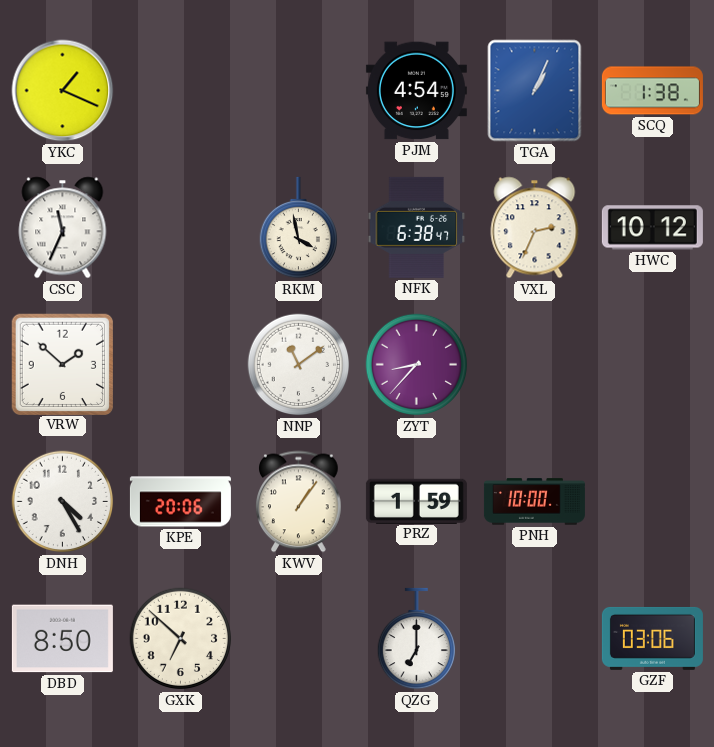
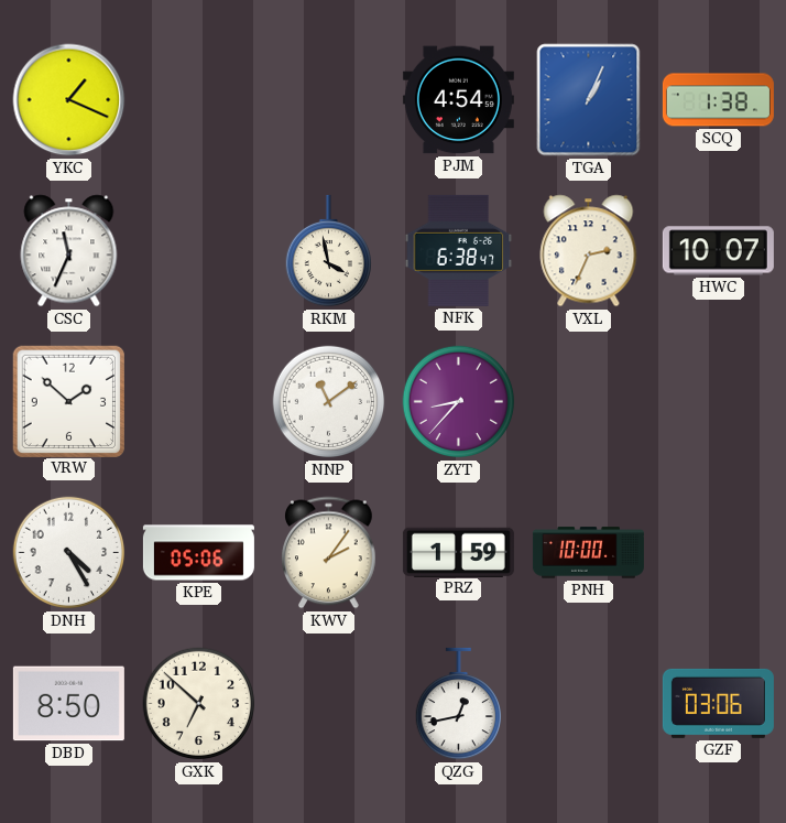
HWC: 10:12 -> 10:07 (718, 251)
KPE: 20:06 -> 05:06 (198, 553)
KWV: 1:06 -> 2:06 (329, 553)
QZG: 7:00 -> 12:43 (458, 704)
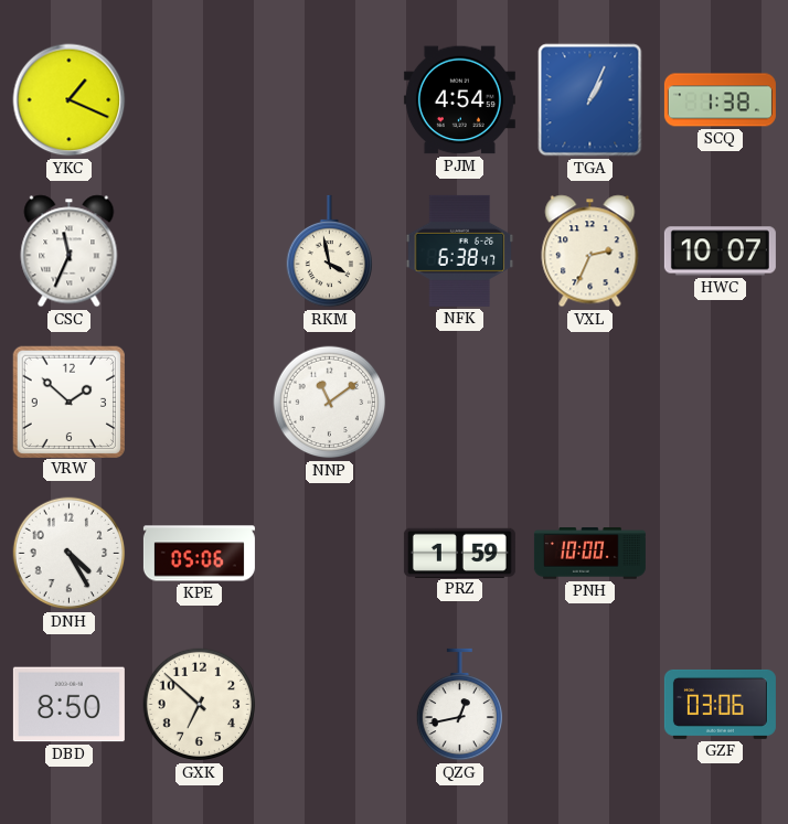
ZYT: 8:37 -> none (459, 402)
KWV: 2:06 -> none (329, 553)
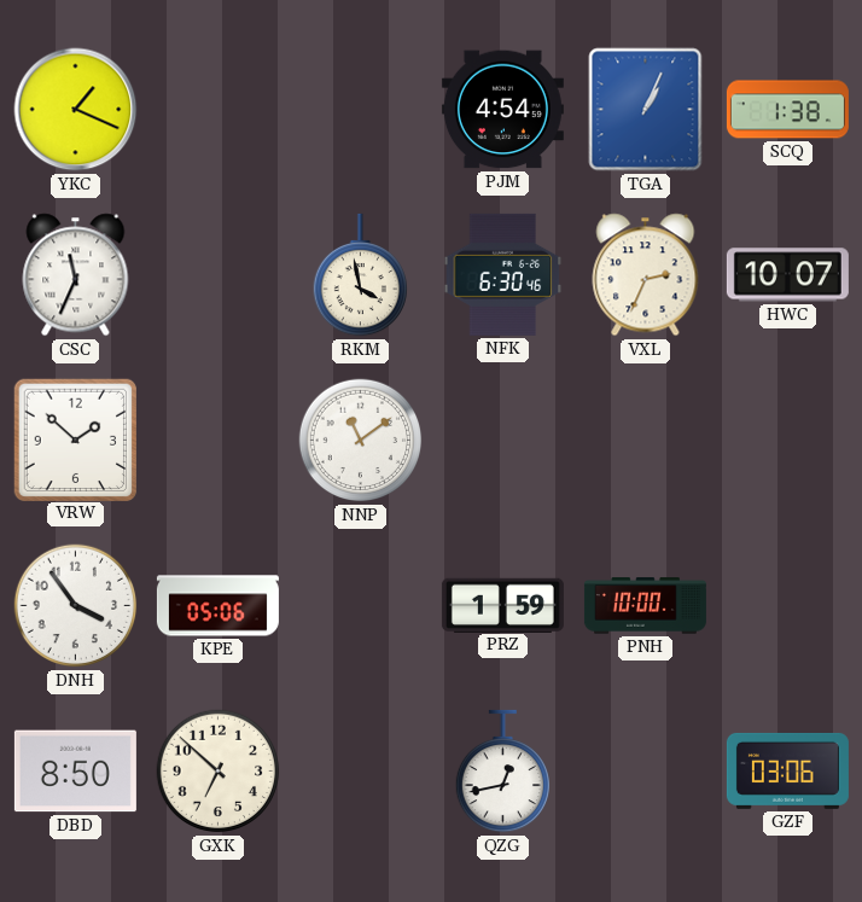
NFK: 6:38 -> 6:30 (503, 274)
DNH: 4:25 -> 3:54 (76, 606)
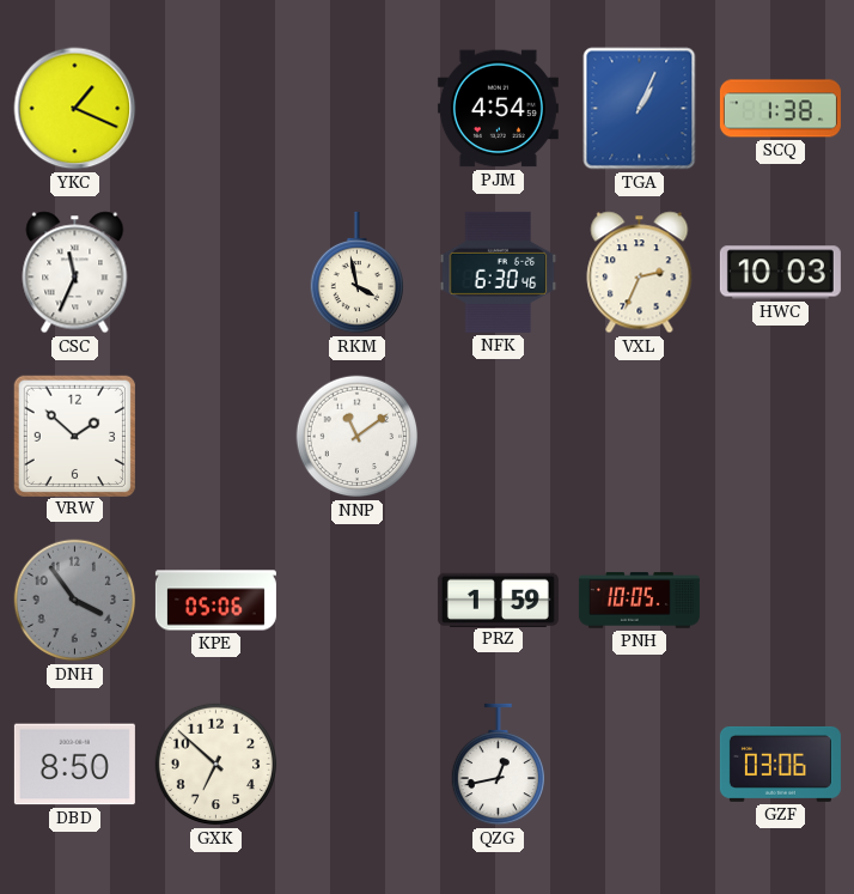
HWC: 10:07 -> 10:03 (780, 273)
DNH dial: white -> grey (75, 601)
PNH: 10:00 -> 10:05 (639, 601)
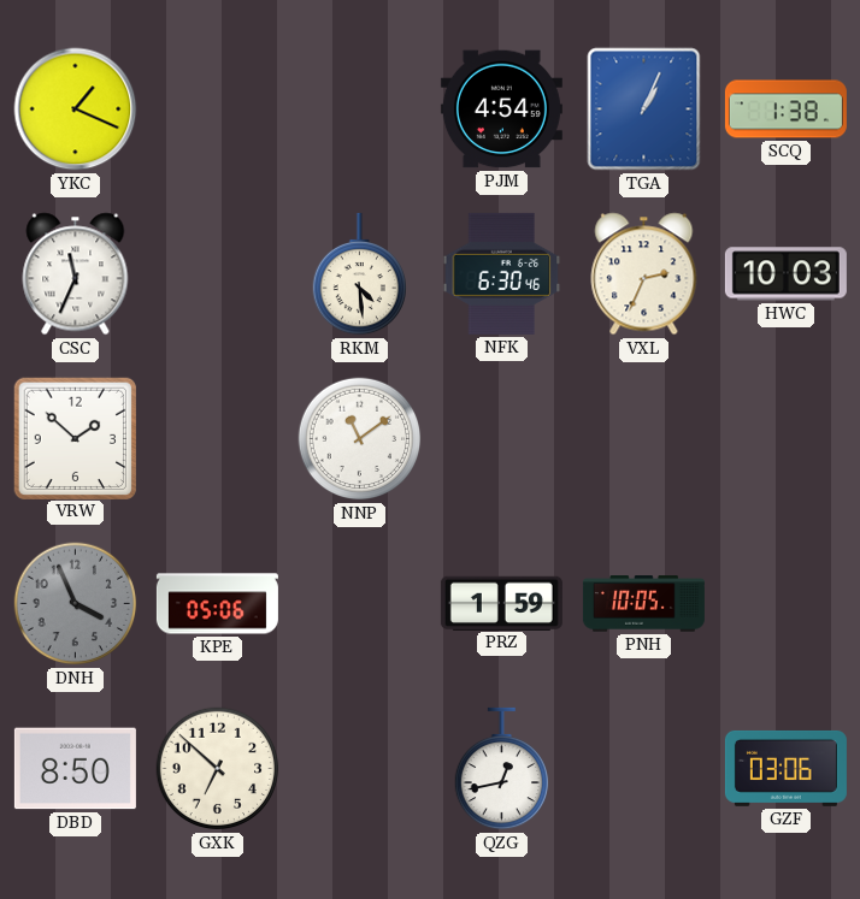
RKM: 3:58 -> 4:29 (359, 274)
DNH: 3:54 -> 3:56 (76, 604)
